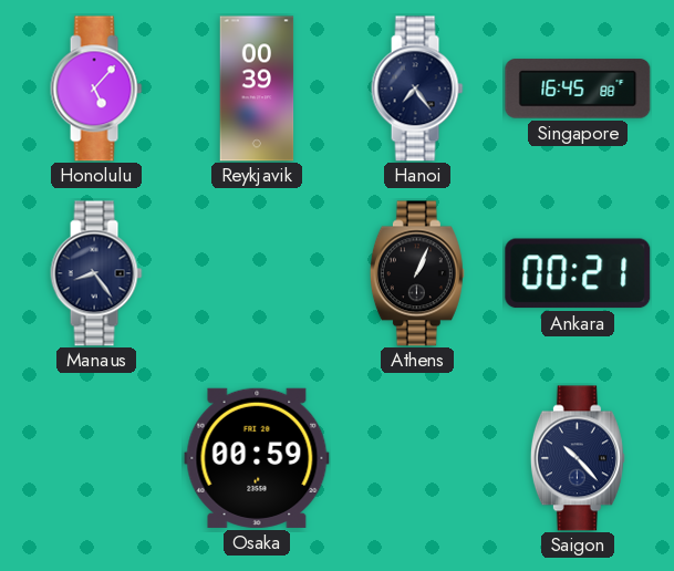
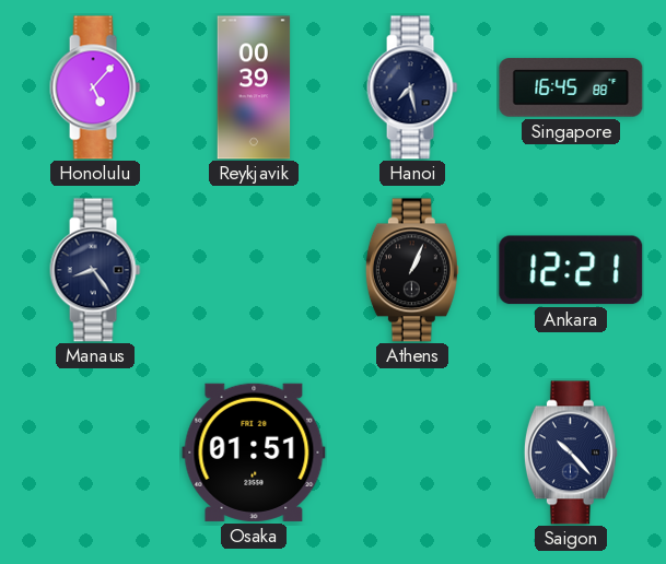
Hanoi: 7:24 -> 7:28 (412, 87)
Ankara: 00:21 -> 12:21 (571, 270)
Osaka: 00:59 -> 01:51 (254, 453)
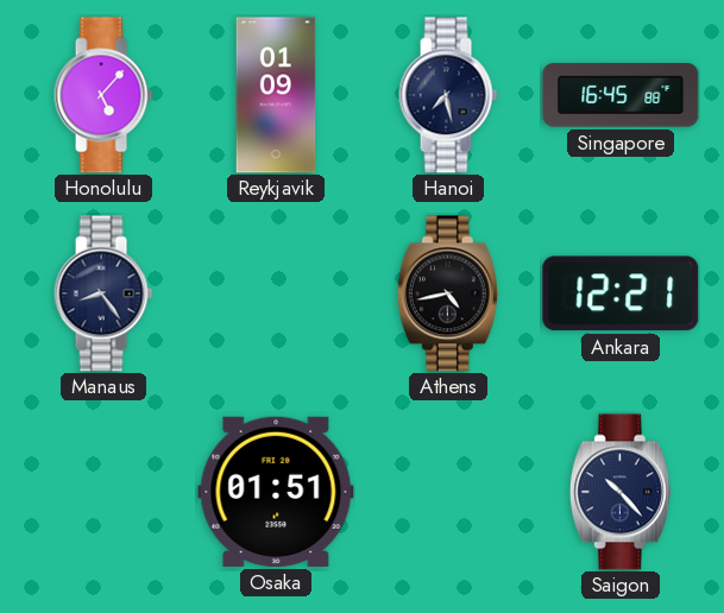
Reykjavik: 00:39 -> 01:09 (276, 95)
Athens: 1:04 -> 4:43 (448, 293)
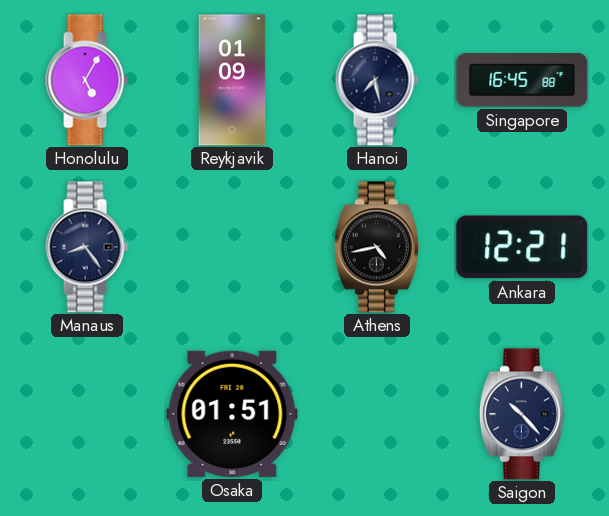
Honolulu: 5:07 -> 5:05 (87, 80)
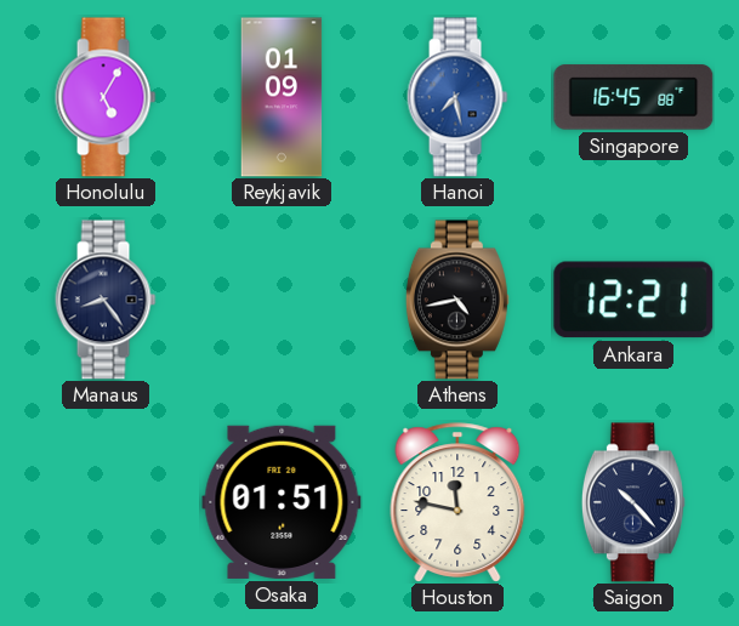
Hanoi dial: navy -> blue (457, 97)
Houston: none -> 11:47 (457, 502)
